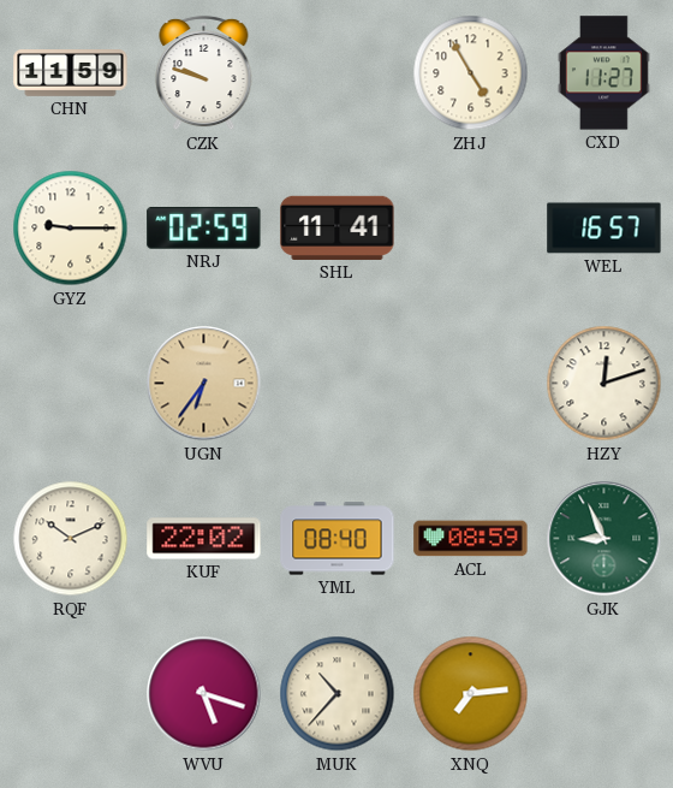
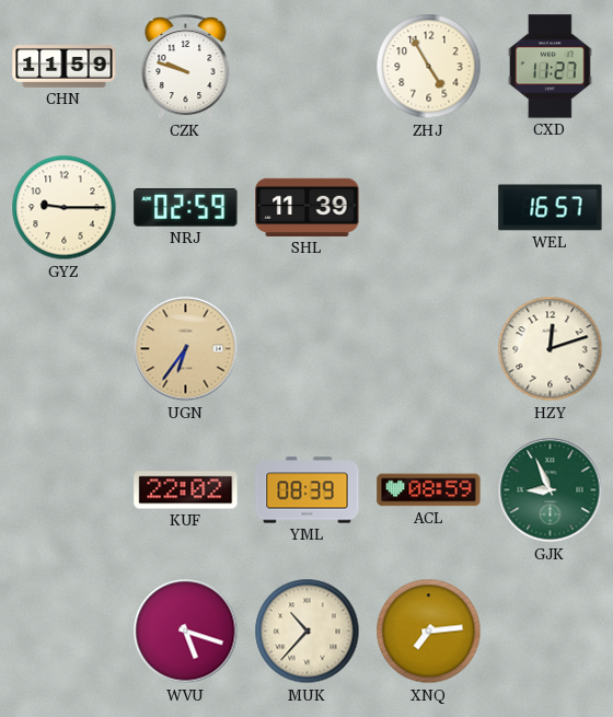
SHL: 11:41 -> 11:39 (308, 207)
RQF: 10:11 -> none (71, 539)
YML: 08:40 -> 08:39 (308, 490)
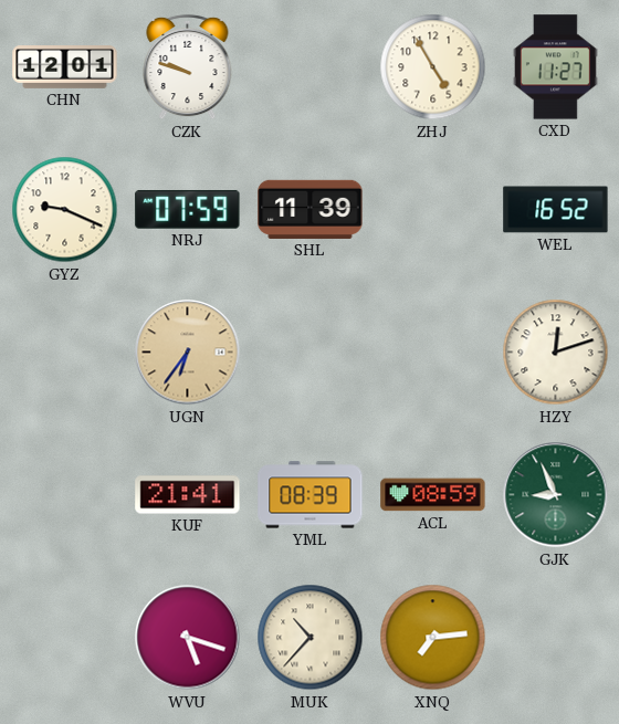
CHN: 11:59 -> 12:01 (65, 67)
GYZ: 9:15 -> 9:19 (65, 210)
NRJ: 02:59 -> 07:59 (188, 209)
WEL: 16:57 -> 16:52 (556, 210)
KUF: 22:02 -> 21:41 (188, 495)
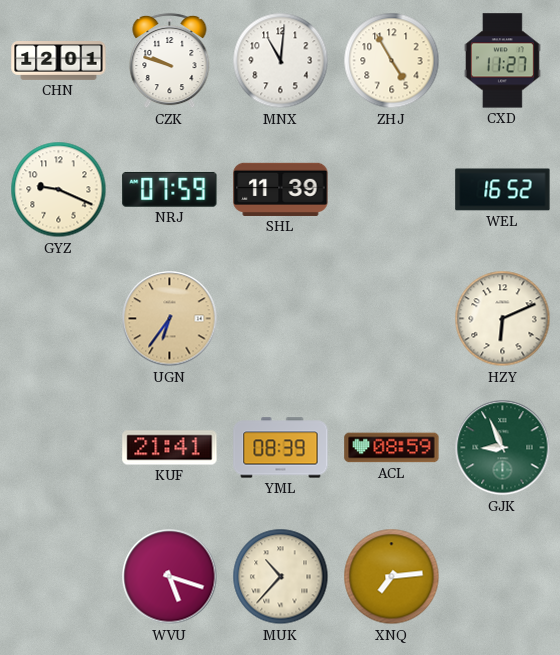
MNX: none -> 11:01 (281, 61)
HZY: 12:12 -> 6:11 (503, 319)
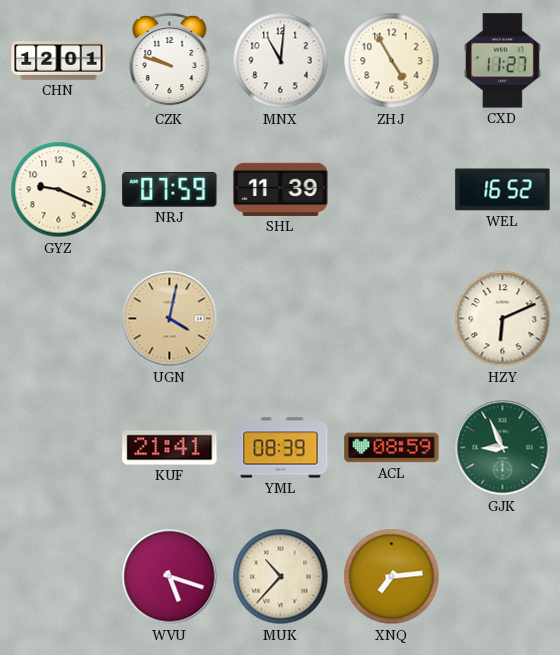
UGN: 6:36 -> 4:02 (170, 319)
